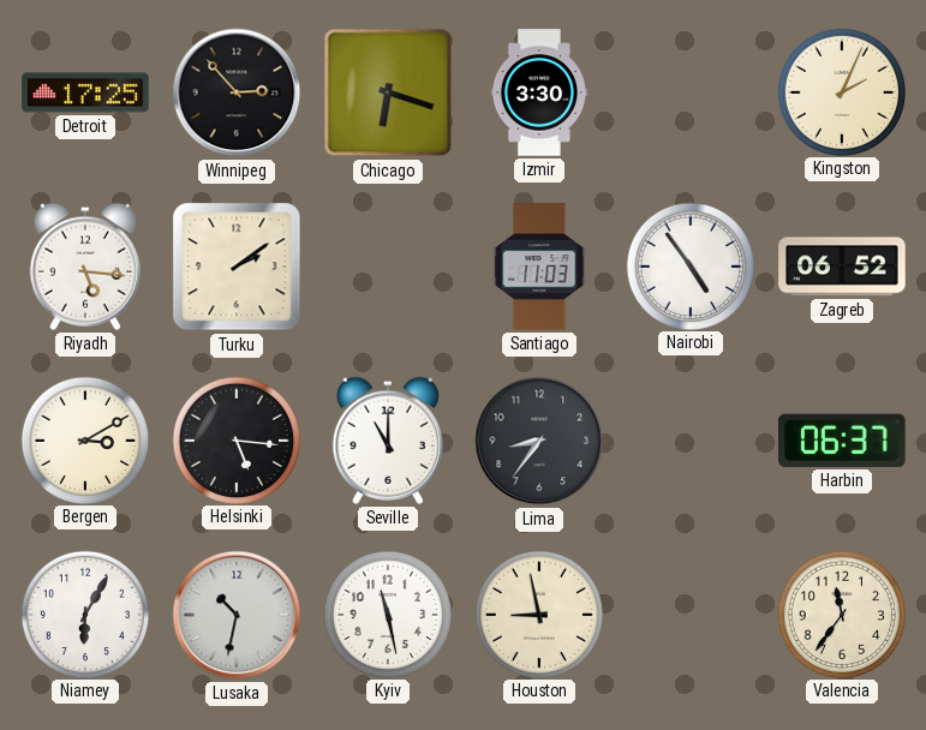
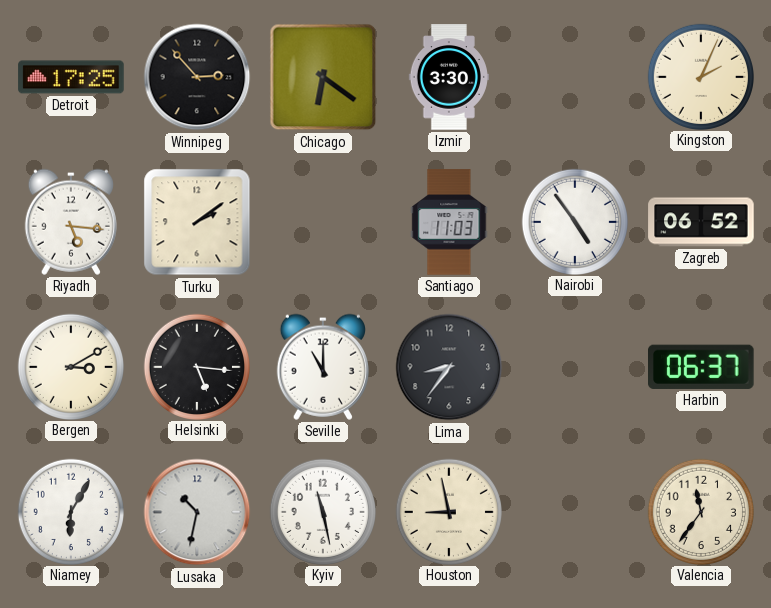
Chicago: 6:18 -> 6:21 (323, 77)
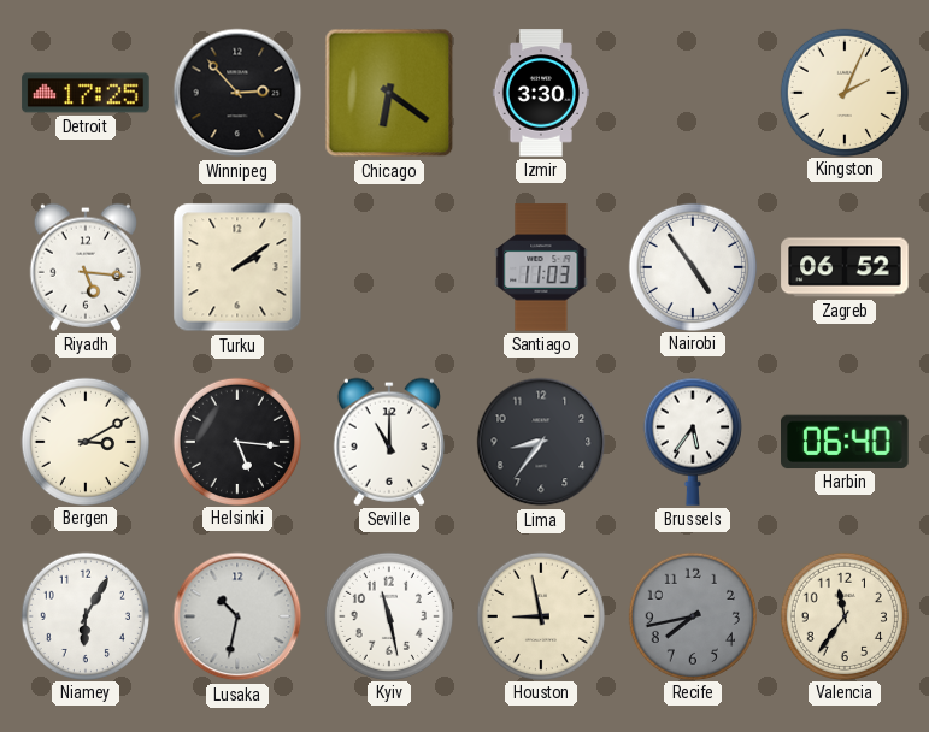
Brussels: none -> 5:36 (693, 442)
Harbin: 06:37 -> 06:40 (846, 442)
Recife: none -> 7:43 (692, 615)
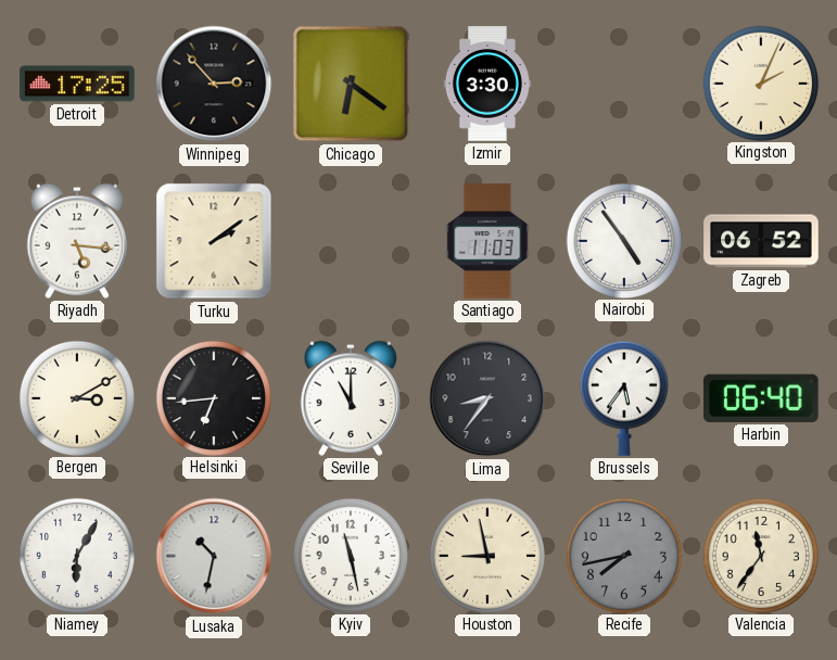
Helsinki: 5:16 -> 6:44 (213, 397)
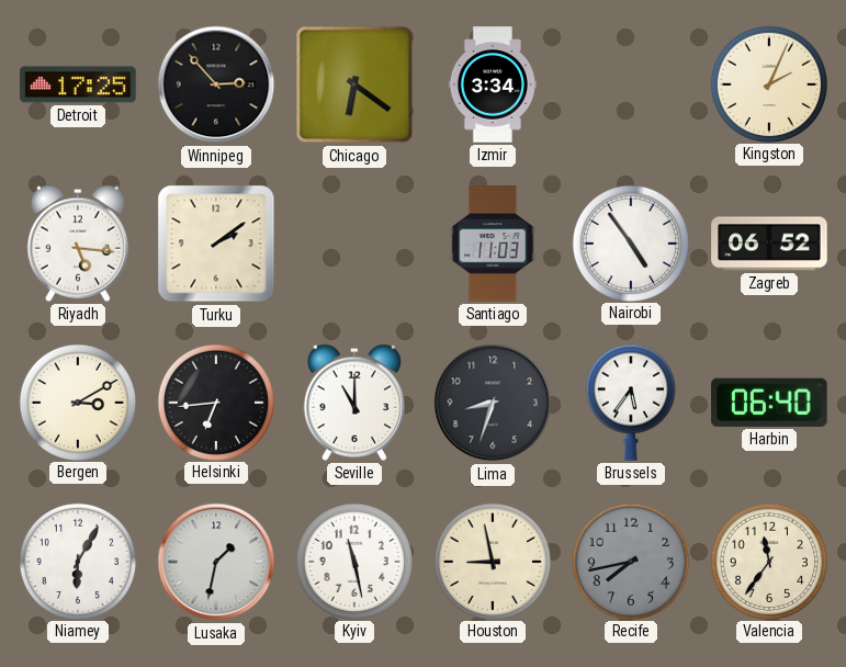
Izmir: 3:30 -> 3:34 (493, 84)
Lima: 8:36 -> 8:33 (493, 403)
Lusaka: 10:32 -> 1:32 (216, 562)
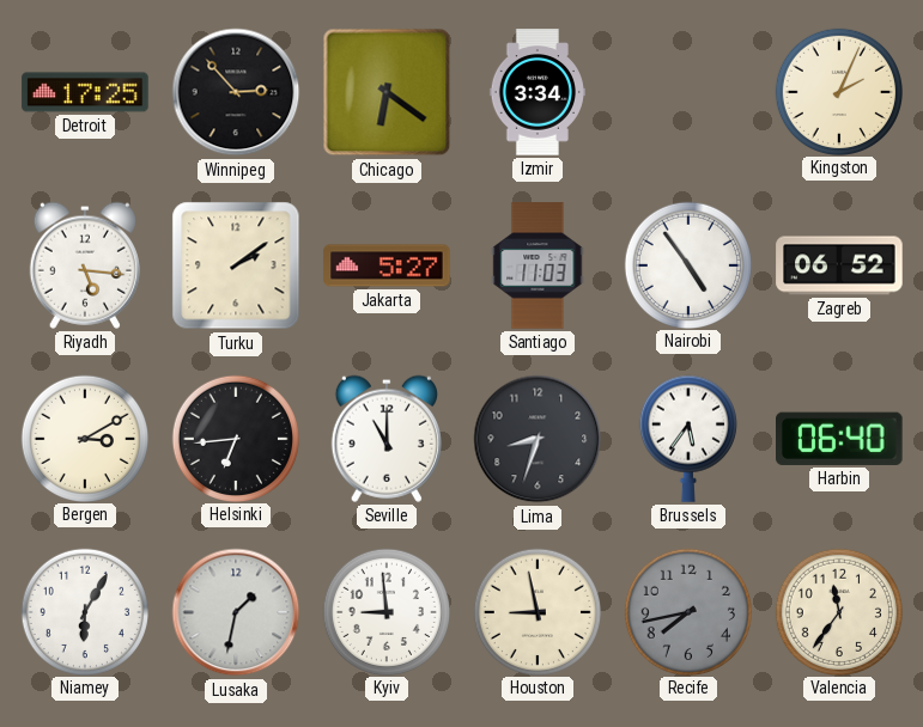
Jakarta: none -> 5:27 (387, 265)
Kyiv: 11:28 -> 8:59 (385, 611)
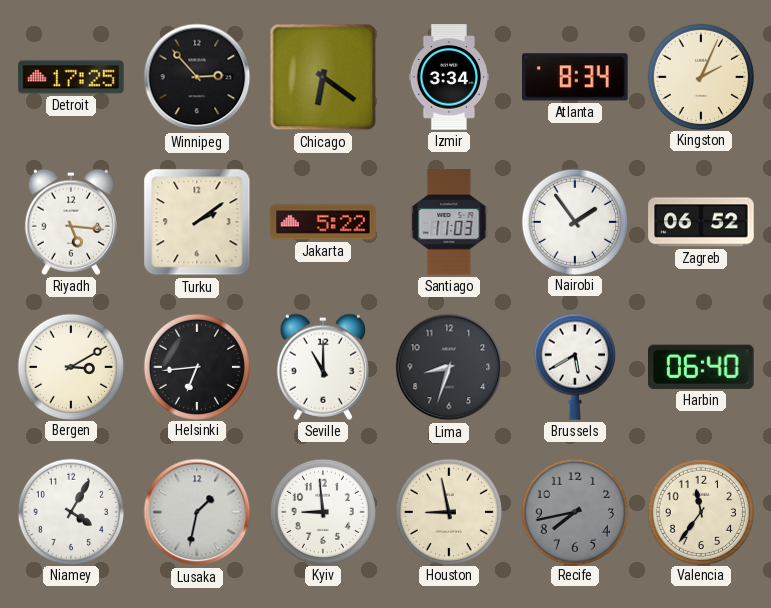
Atlanta: none -> 8:34 (576, 77)
Jakarta: 5:27 -> 5:22 (323, 222)
Nairobi: 4:54 -> 1:54 (574, 221)
Brussels: 5:36 -> 5:40 (575, 367)
Niamey: 6:05 -> 4:05 (70, 511)
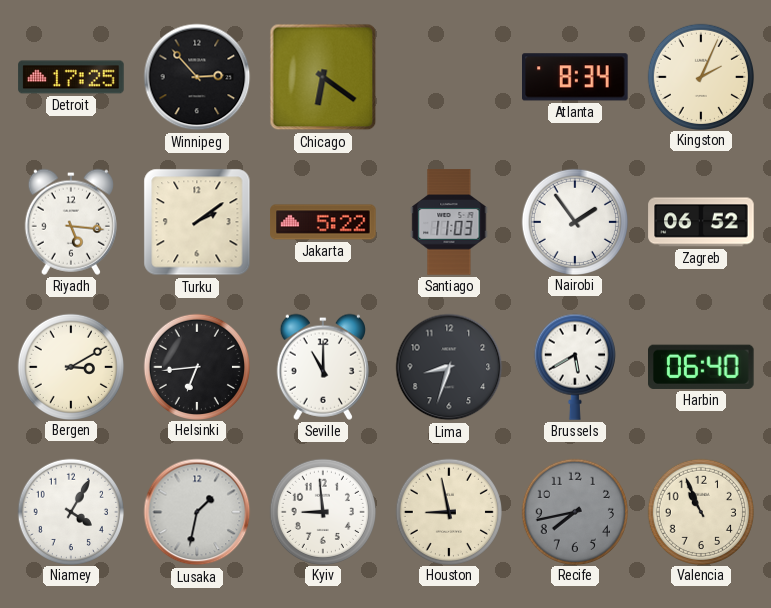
Izmir: 3:34 -> none (449, 77)
Valencia: 11:36 -> 10:56 (700, 511)
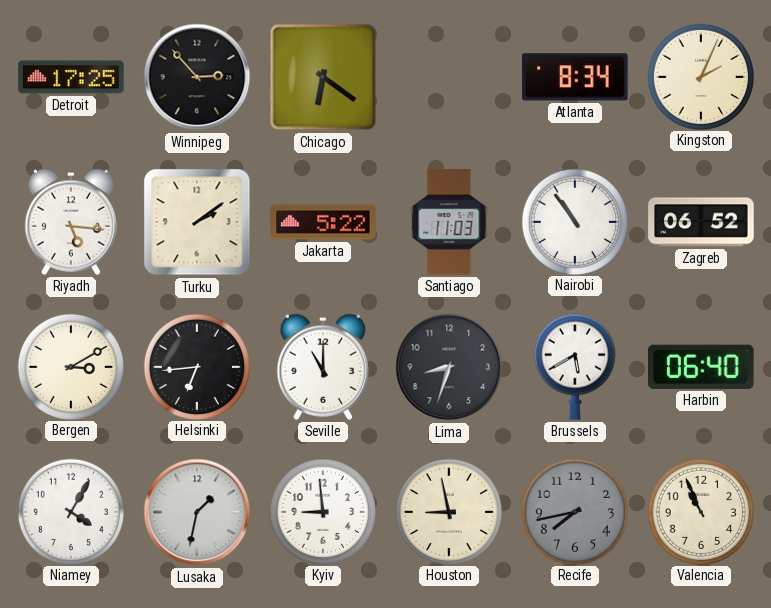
Nairobi: 1:54 -> 10:54 (574, 221)
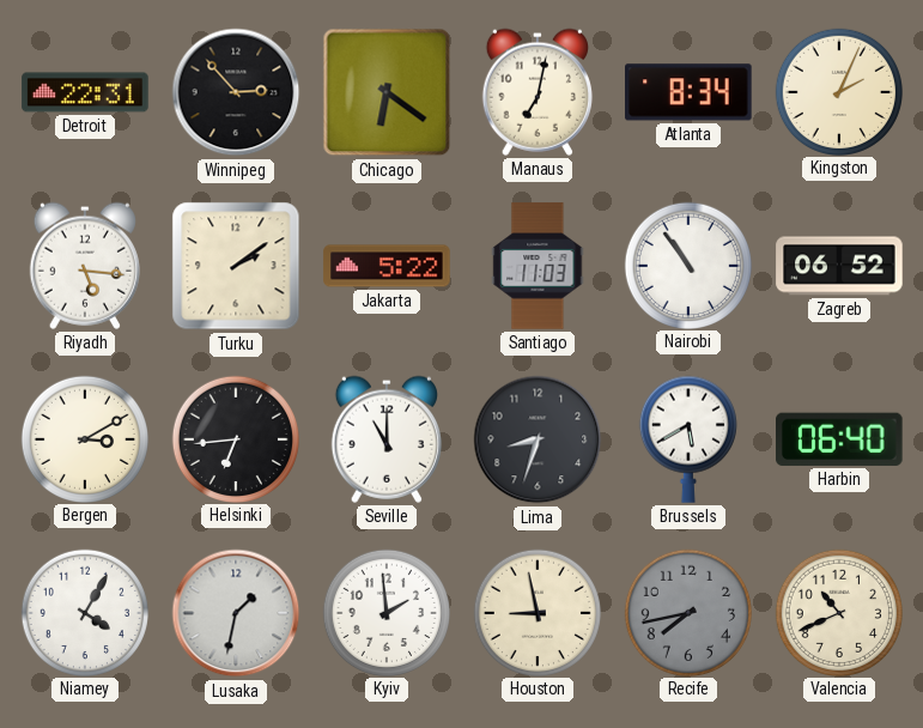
Detroit: 17:25 -> 22:31 (85, 92)
Manaus: none -> 7:02 (538, 92)
Kyiv: 8:59 -> 1:59 (385, 612)
Valencia: 10:56 -> 10:41 (838, 612)
